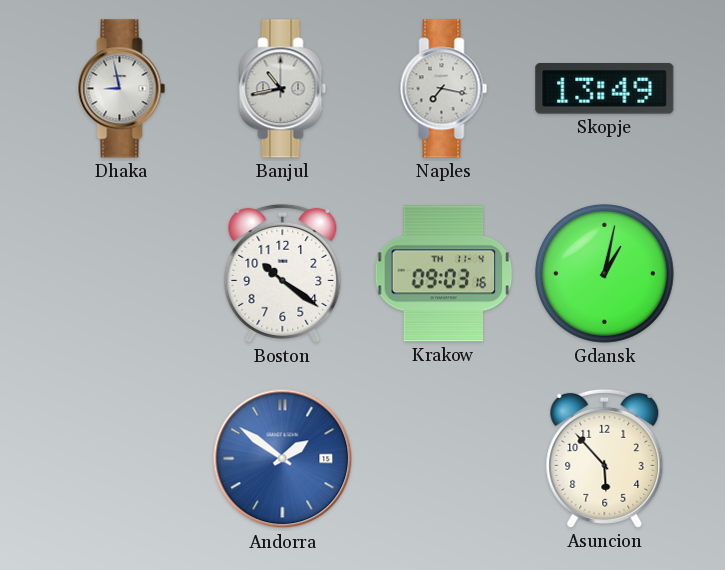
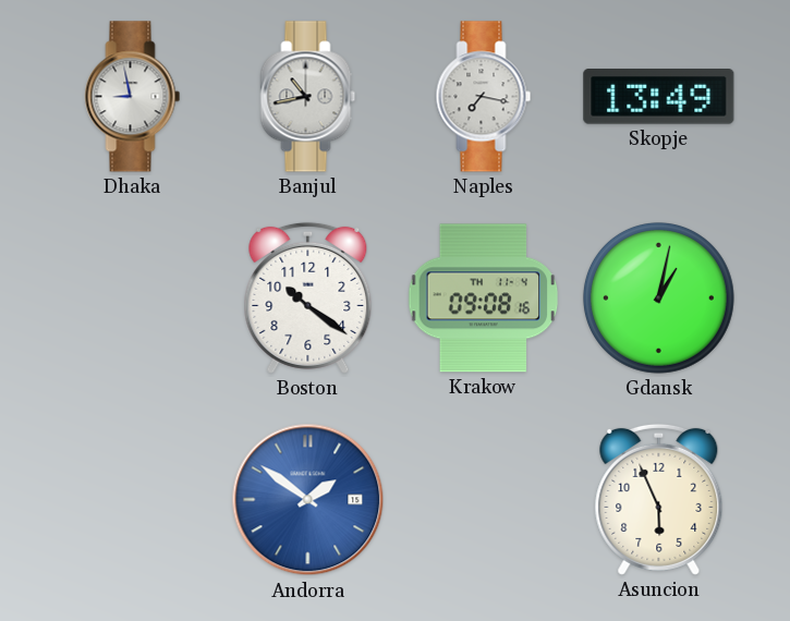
Krakow: 09:03 -> 09:08 (484, 299)
Asuncion: 5:53 -> 5:56 (659, 499)
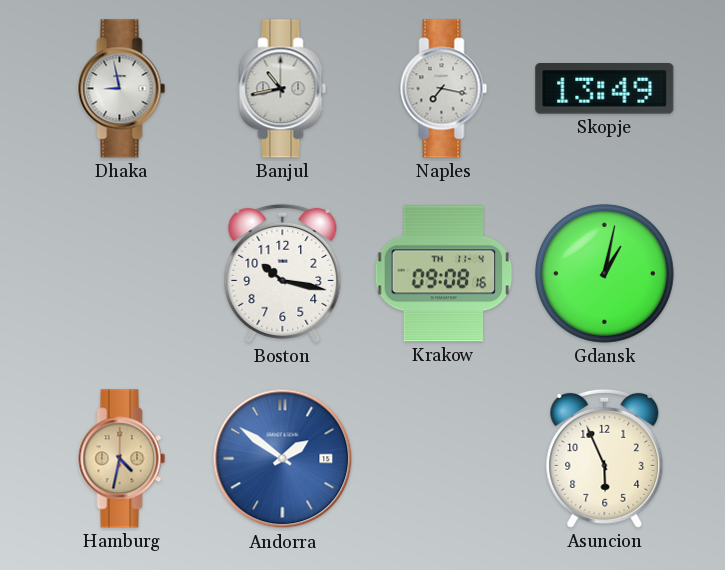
Boston: 10:21 -> 10:17 (283, 273)
Hamburg: none -> 4:32 (122, 459)
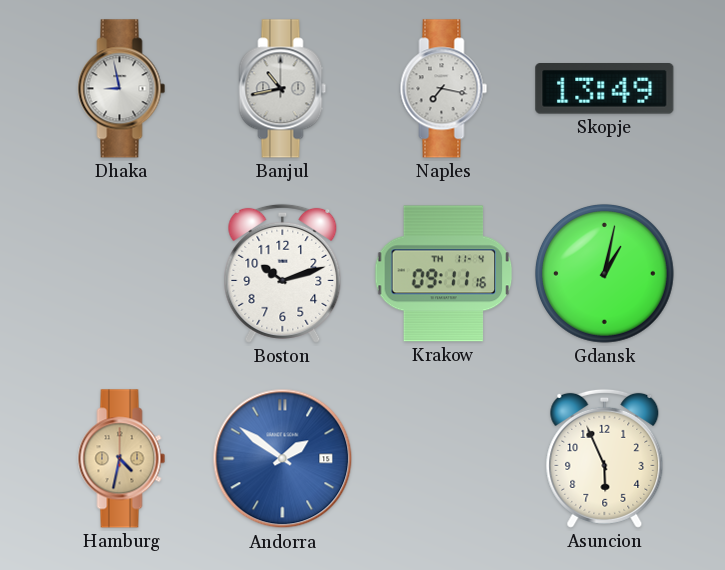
Boston: 10:17 -> 10:12 (283, 273)
Krakow: 09:08 -> 09:11 (444, 274)
